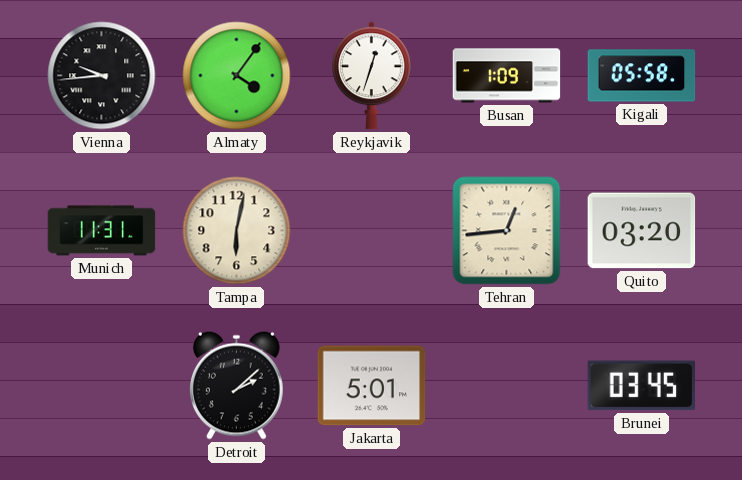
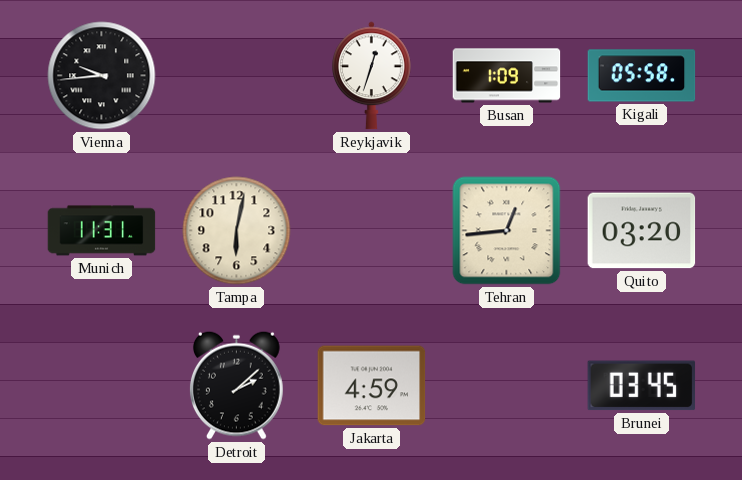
Almaty: 4:06 -> none (237, 76)
Jakarta: 5:01 -> 4:59 (372, 386)
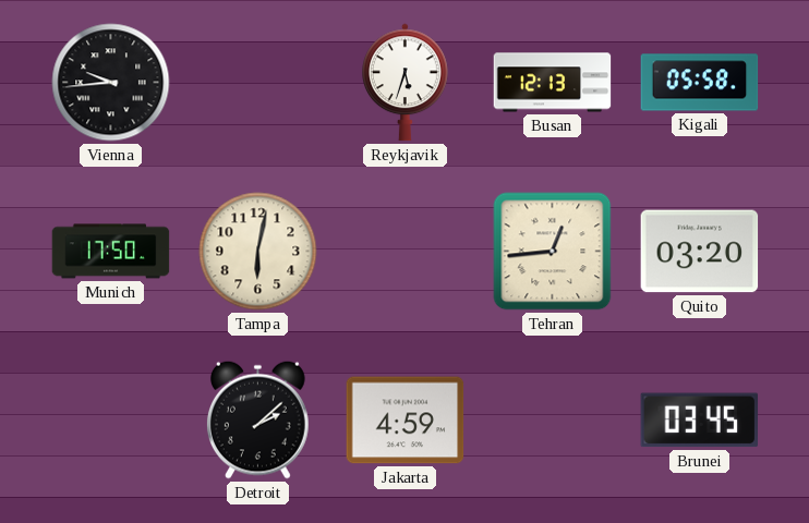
Reykjavik: 12:33 -> 5:33 (406, 83)
Busan: 1:09 -> 12:13 (553, 83)
Munich: 11:31 -> 17:50 (111, 252)
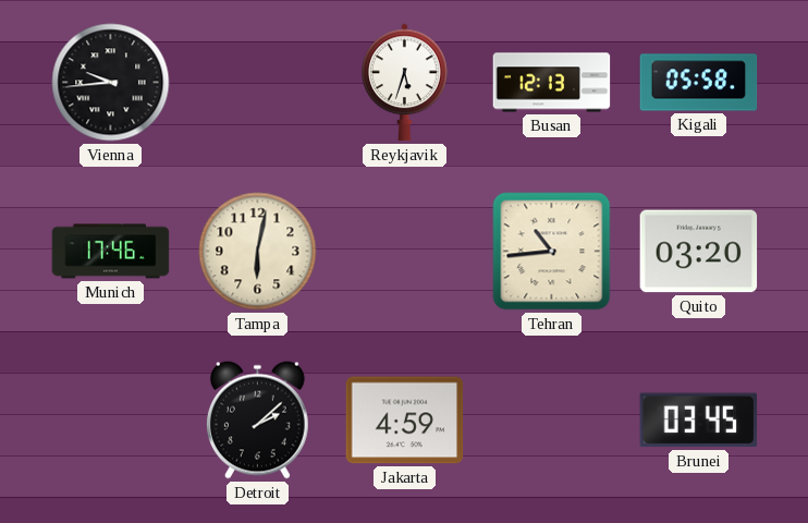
Munich: 17:50 -> 17:46 (111, 252)
Tehran: 12:44 -> 10:44 (552, 252)
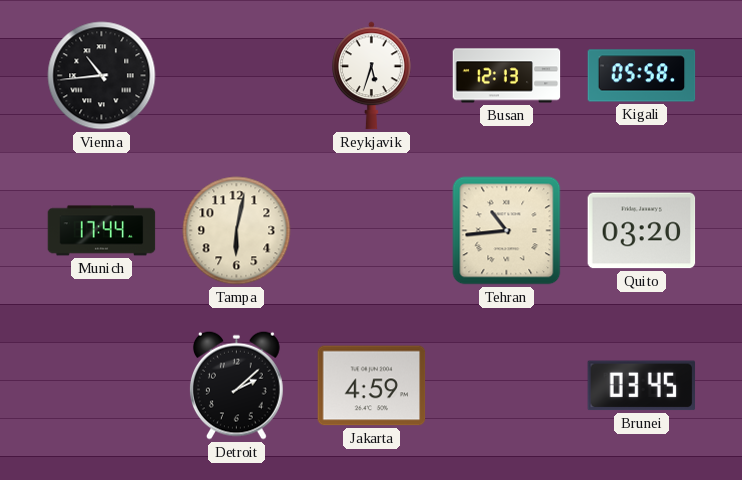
Vienna: 9:44 -> 10:44 (102, 76)
Munich: 17:46 -> 17:44 (102, 231)
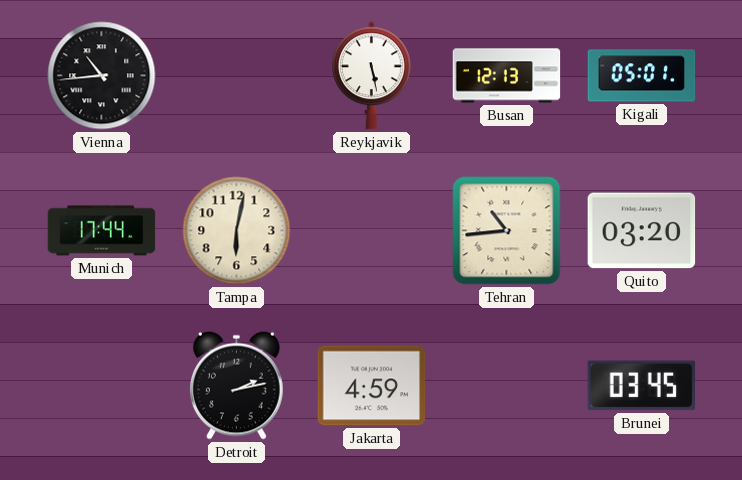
Reykjavik: 5:33 -> 5:28 (372, 76)
Kigali: 05:58 -> 05:01 (642, 76)
Detroit: 2:08 -> 2:13 (237, 385)
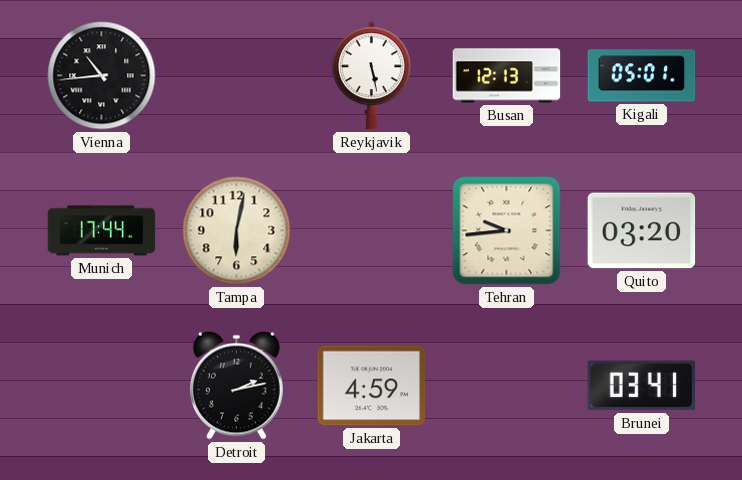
Tehran: 10:44 -> 9:44 (507, 231)
Brunei: 03:45 -> 03:41 (642, 386)
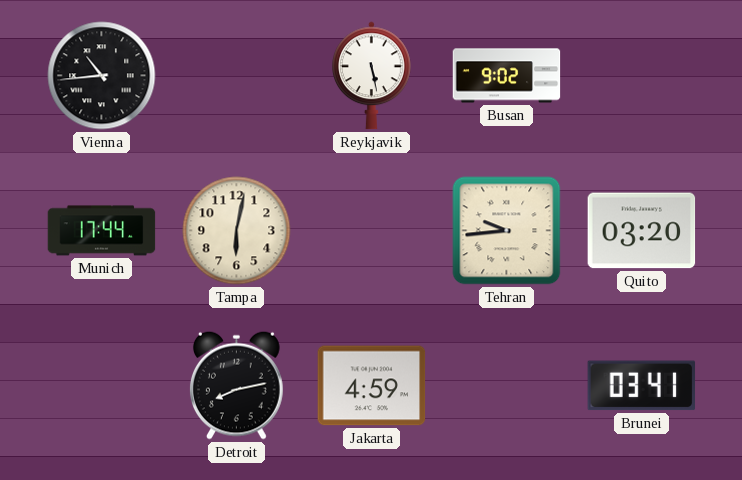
Busan: 12:13 -> 9:02 (507, 76)
Kigali: 05:01 -> none (642, 76)
Detroit: 2:13 -> 8:13 (237, 385)
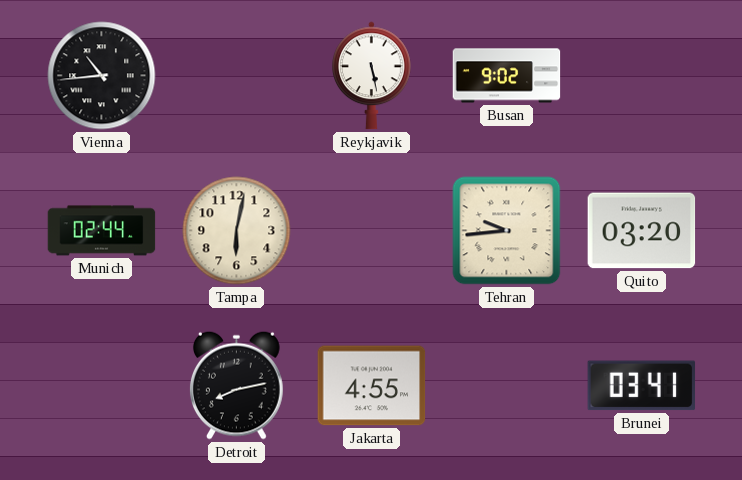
Munich: 17:44 -> 02:44 (102, 231)
Jakarta: 4:59 -> 4:55 (372, 386)
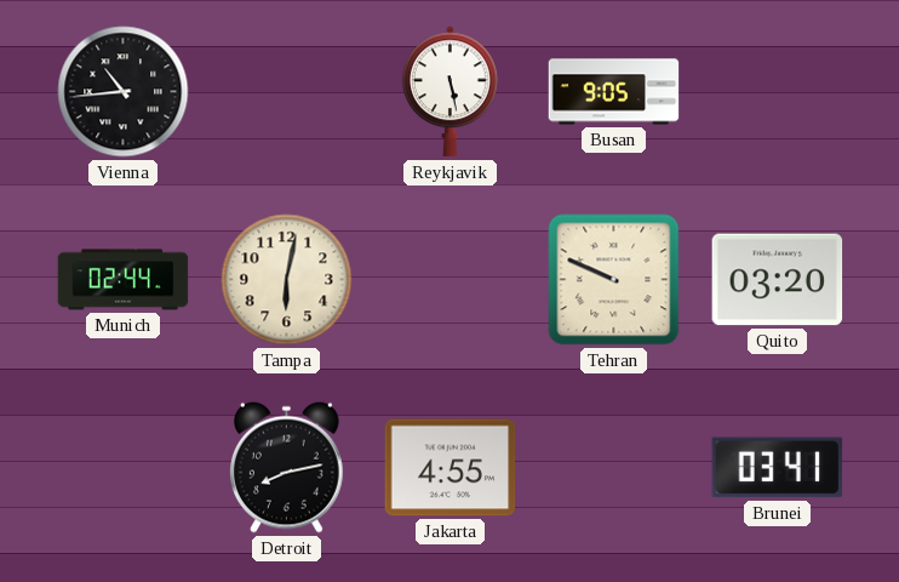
Busan: 9:02 -> 9:05 (614, 92)
Tehran: 9:44 -> 9:49 (614, 280)
